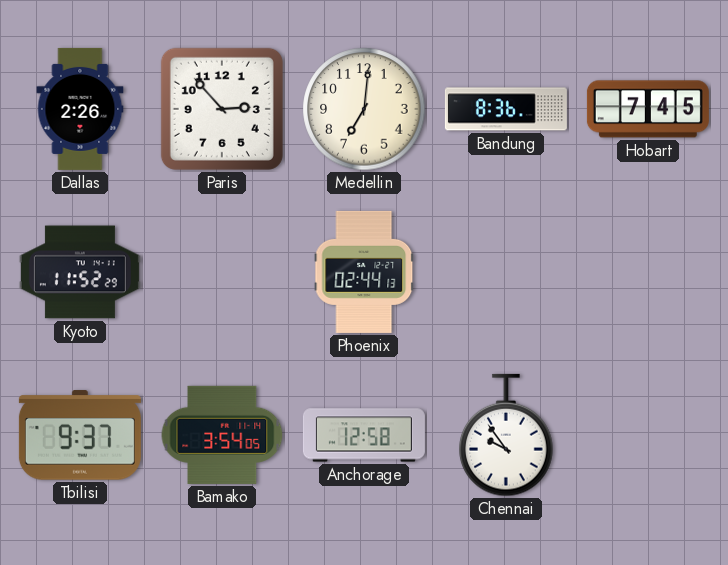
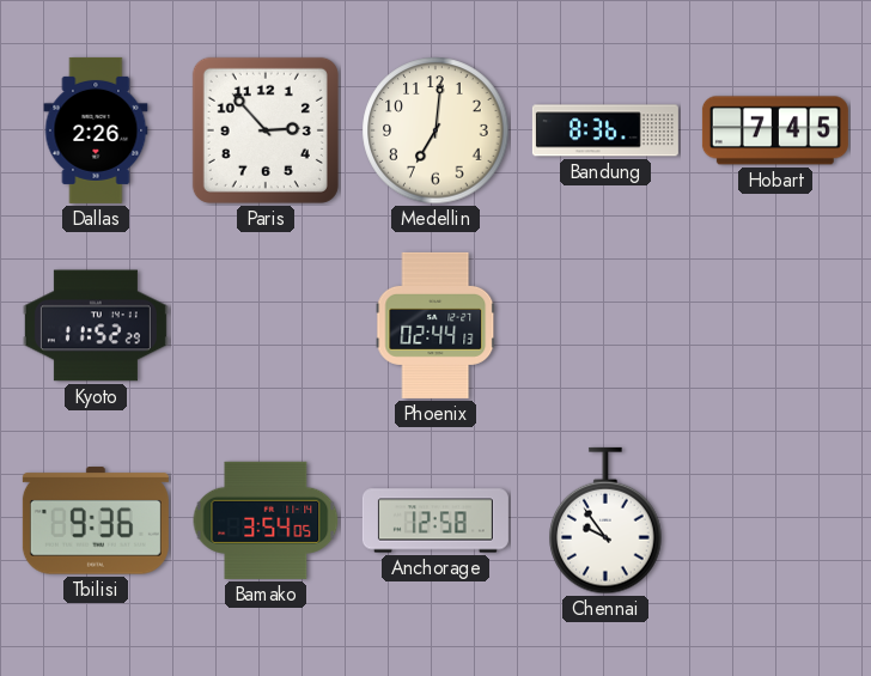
Tbilisi: 9:37 -> 9:36 (96, 520)
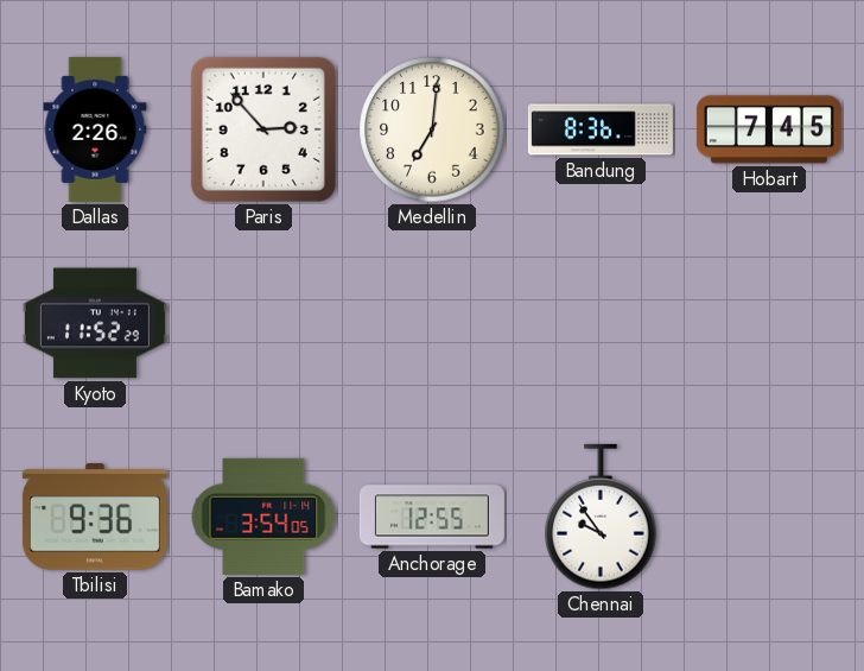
Phoenix: 02:44 -> none (435, 325)
Anchorage: 12:58 -> 12:55 (432, 517)
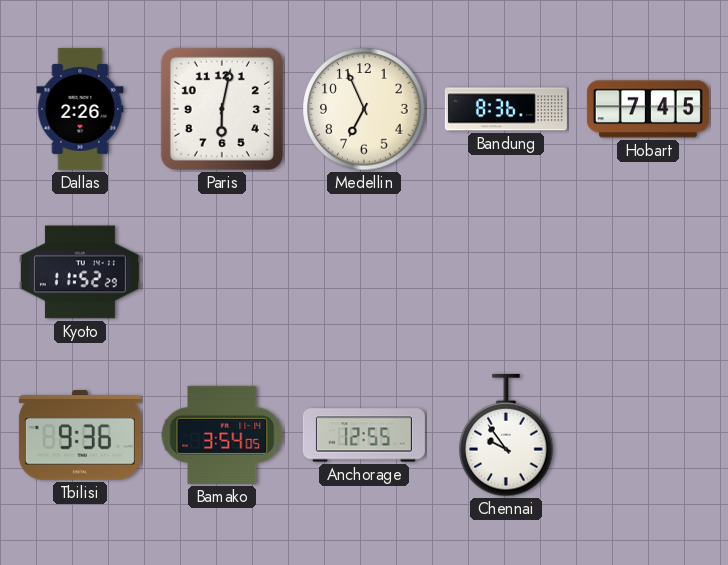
Paris: 2:53 -> 6:02 (222, 109)
Medellin: 7:01 -> 6:56 (364, 109)
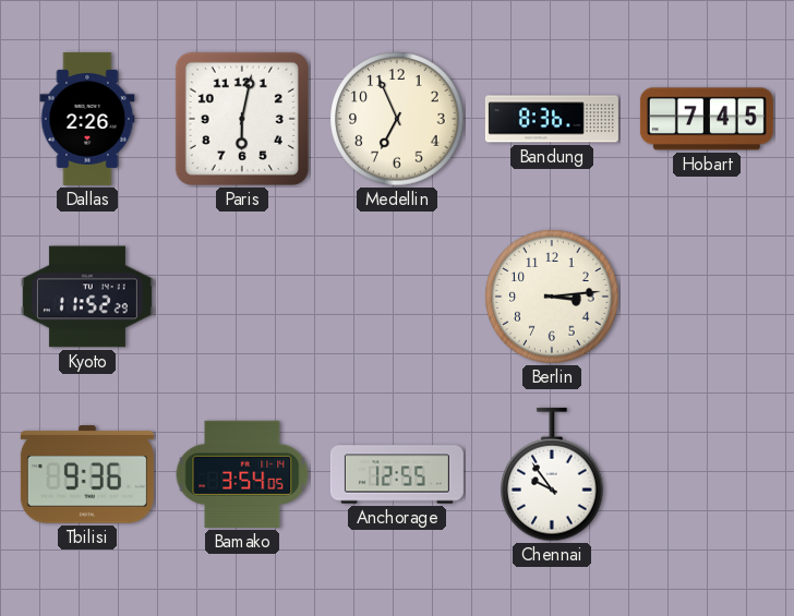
Berlin: none -> 3:14 (552, 297)
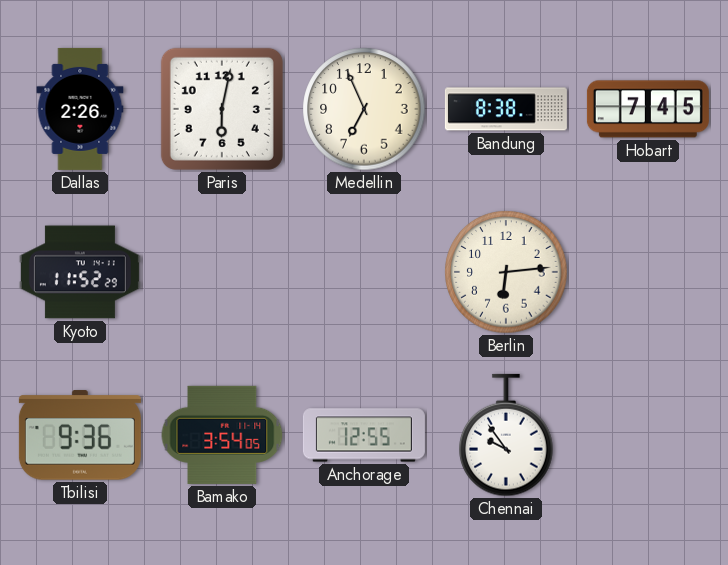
Bandung: 8:36 -> 8:38 (506, 109)
Berlin: 3:14 -> 6:14 (506, 272)
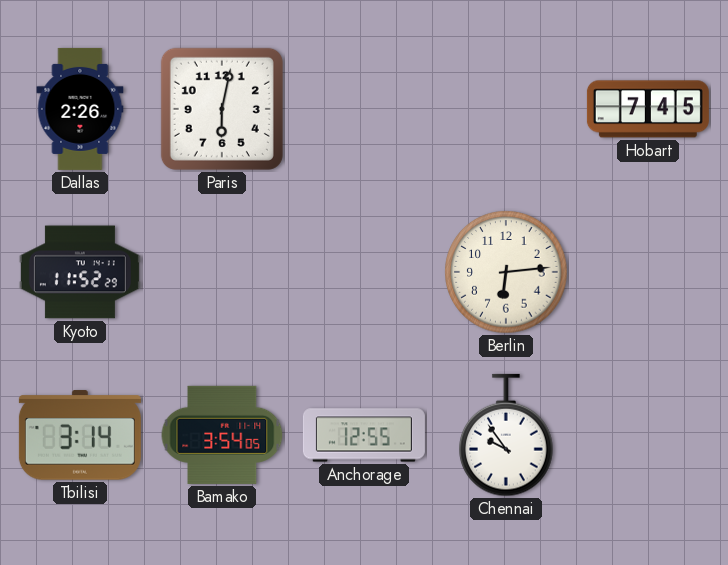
Medellin: 6:56 -> none (364, 109)
Bandung: 8:38 -> none (506, 109)
Tbilisi: 9:36 -> 3:14 (80, 435)
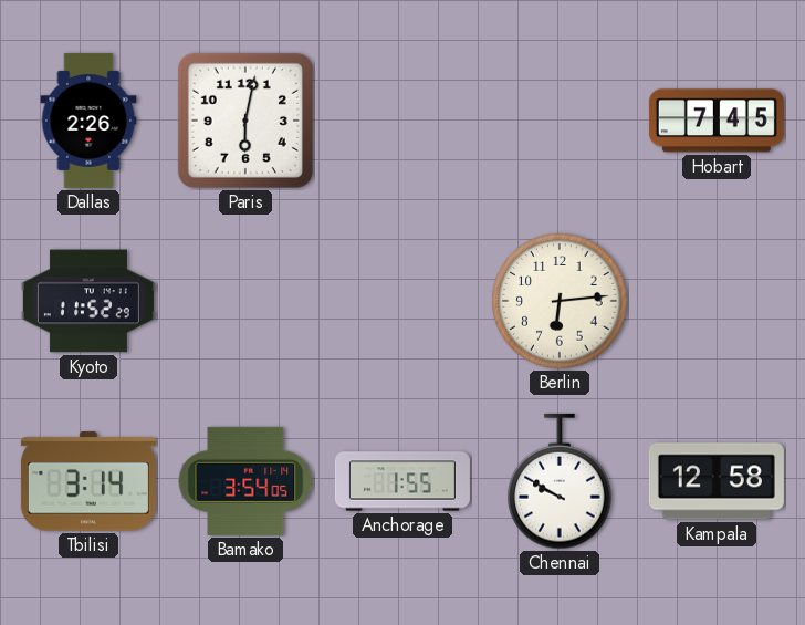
Anchorage: 12:55 -> 1:55 (402, 481)
Chennai: 9:54 -> 9:50 (560, 481)
Kampala: none -> 12:58 (717, 481)
